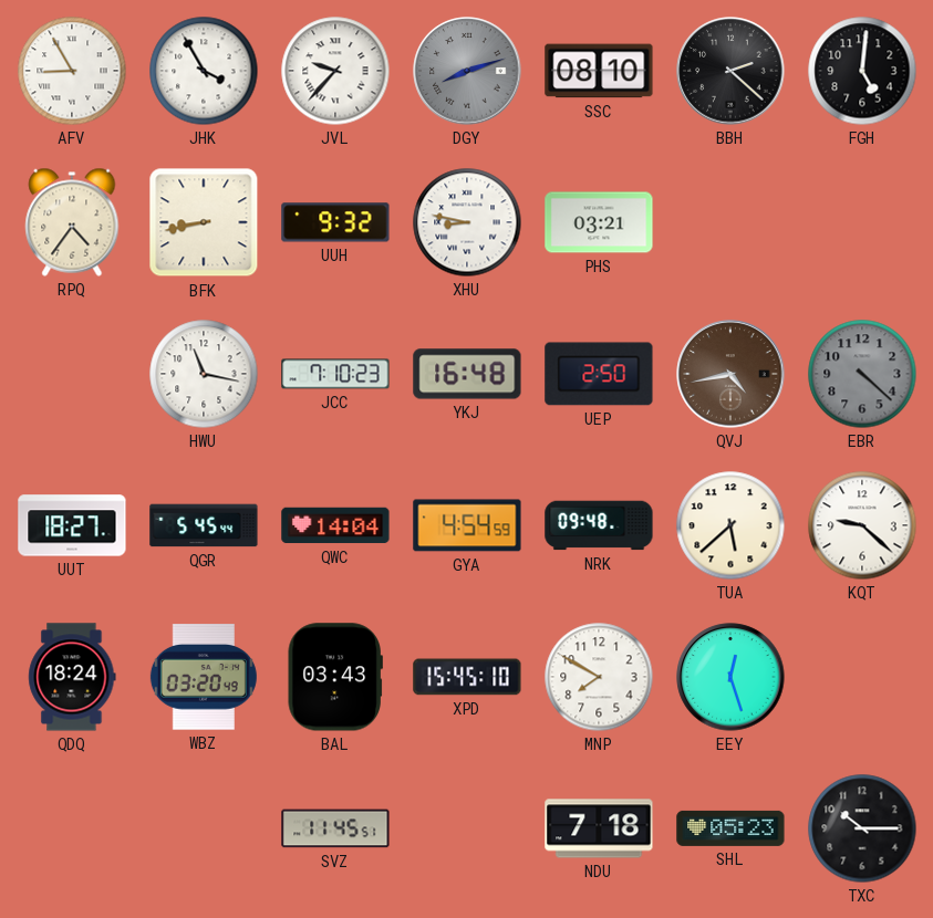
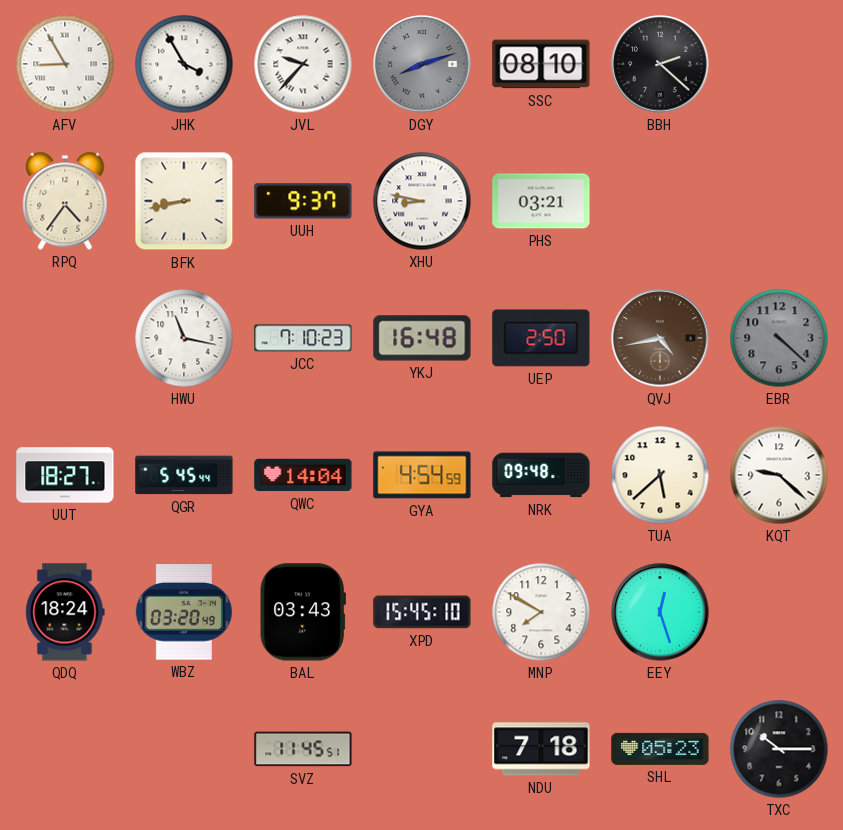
FGH: 5:01 -> none (862, 71)
UUH: 9:32 -> 9:37 (303, 201)
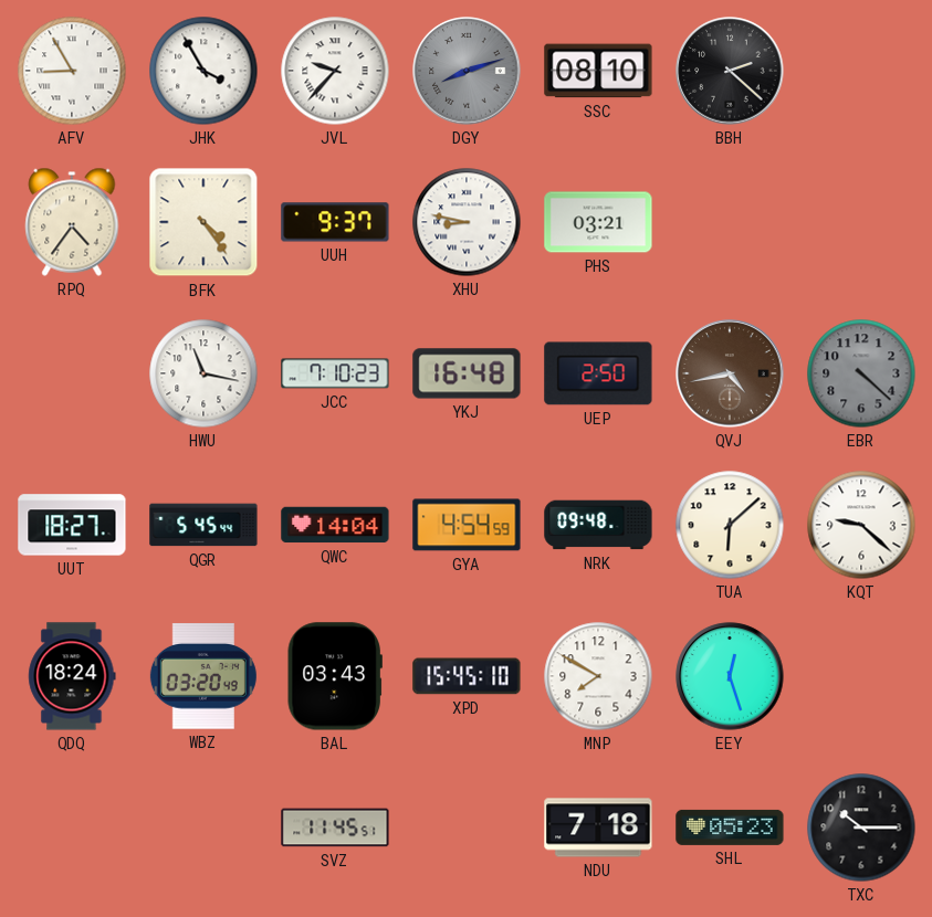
BFK: 8:43 -> 4:24 (203, 222)
TUA: 5:38 -> 6:08 (730, 525)
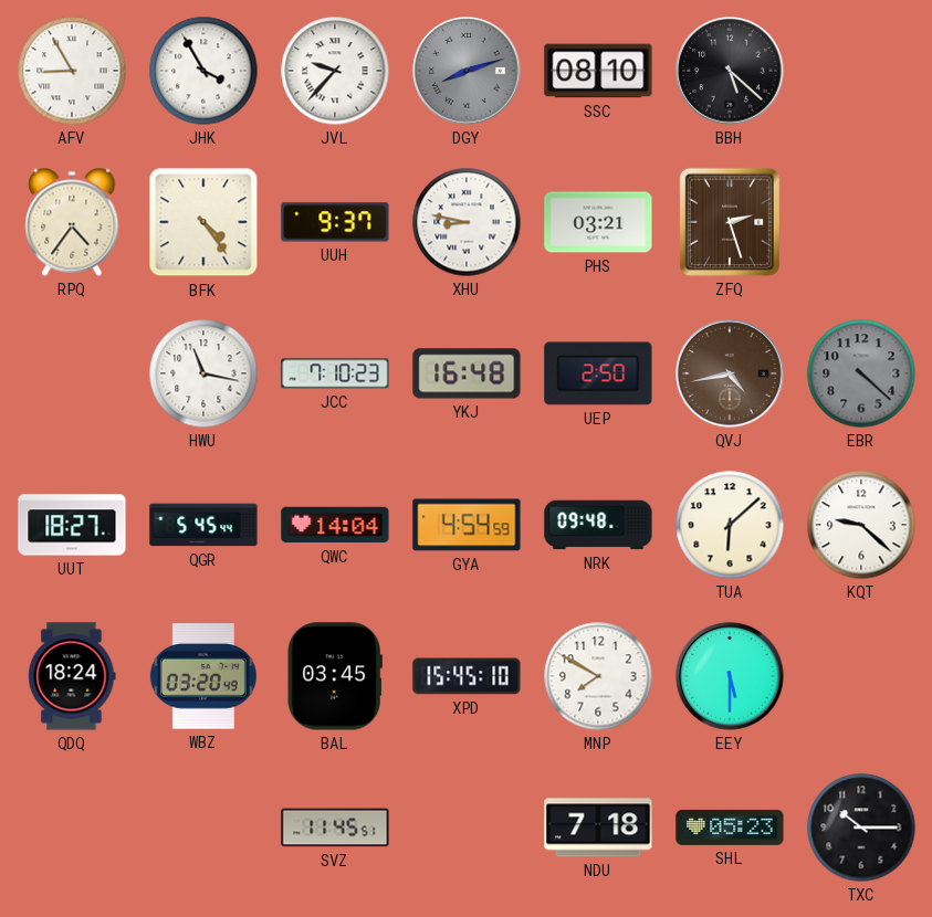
BBH: 2:22 -> 5:22 (730, 71)
ZFQ: none -> 2:27 (730, 222)
BAL: 03:43 -> 03:45 (335, 676)
EEY: 12:27 -> 5:30 (730, 676)
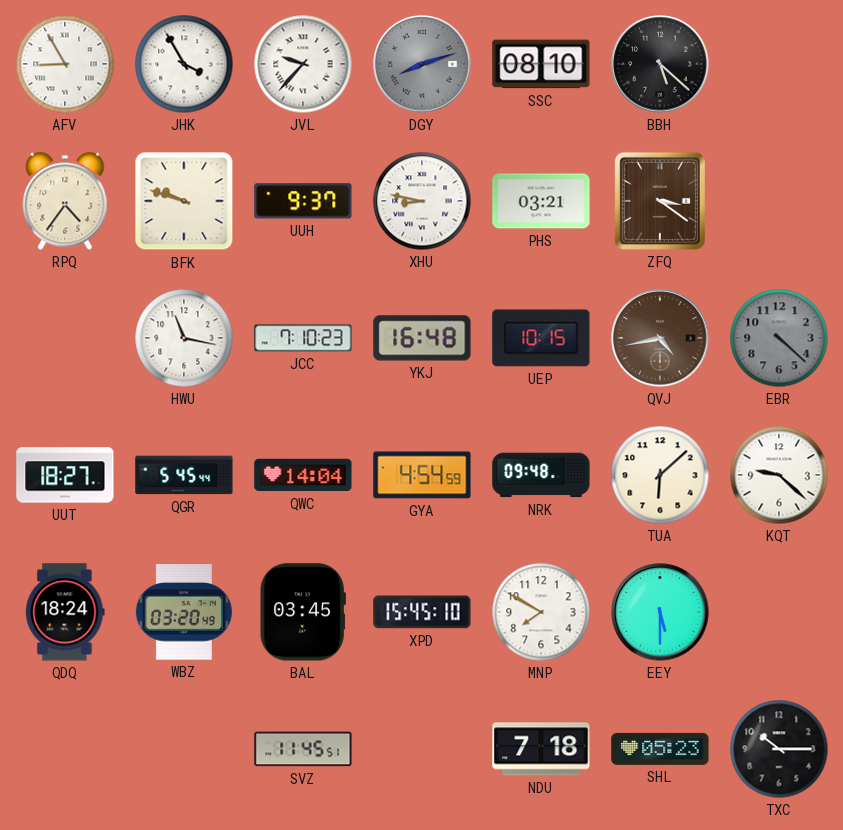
BFK: 4:24 -> 9:48 (184, 201)
ZFQ: 2:27 -> 3:21 (660, 201)
UEP: 2:50 -> 10:15 (541, 338)
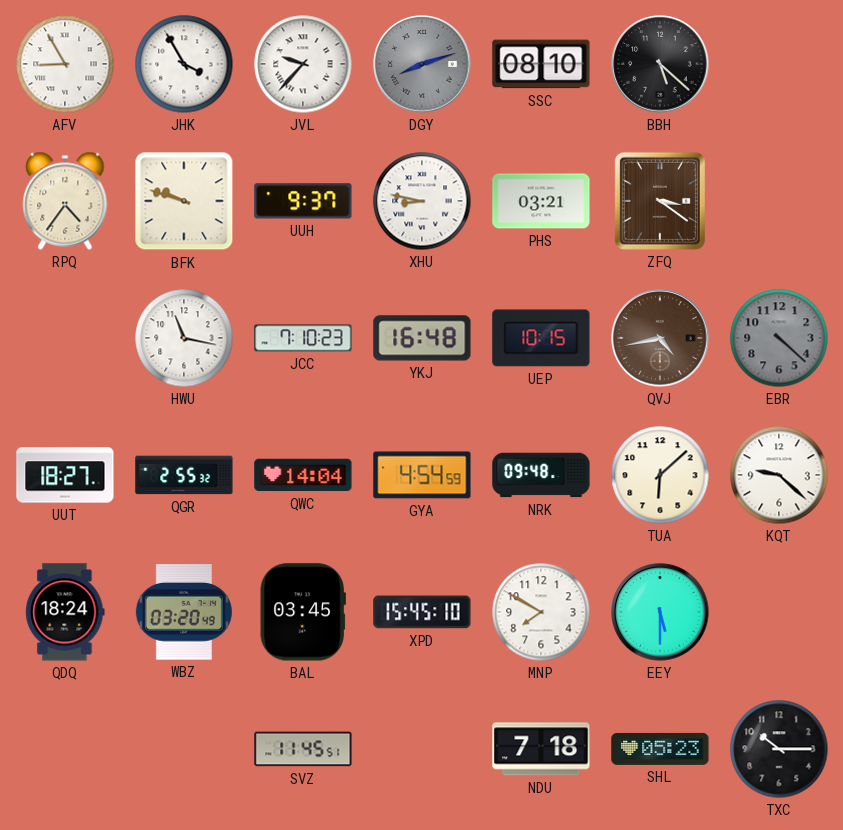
QGR: 5:45 -> 2:55 (184, 475)
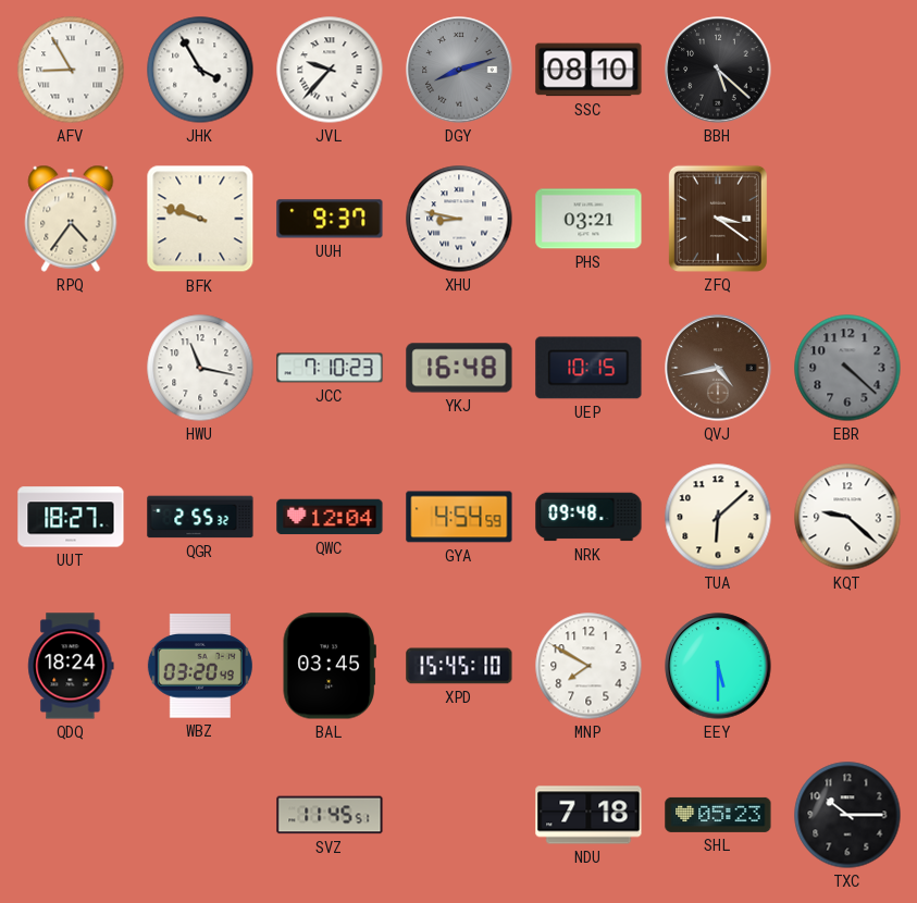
QWC: 14:04 -> 12:04 (330, 517)
